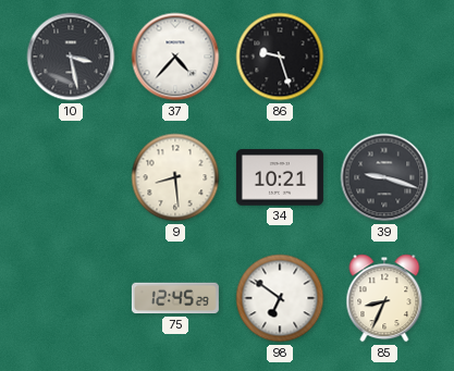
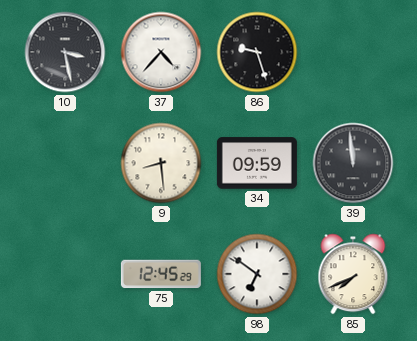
34: 10:21 -> 09:59 (257, 163)
39: 9:18 -> 11:59 (353, 163)
85: 8:34 -> 7:41 (353, 274)
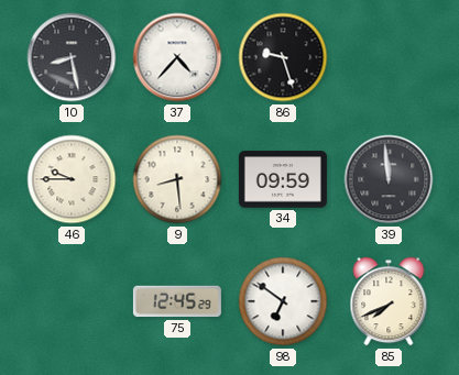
10: 3:28 -> 8:28 (72, 57)
46: none -> 9:45 (72, 179)
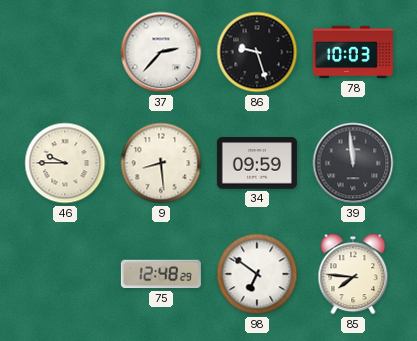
10: 8:28 -> none (72, 57)
37: 4:37 -> 2:37 (161, 52)
78: none -> 10:03 (353, 52)
75: 12:45 -> 12:48 (161, 274)
85: 7:41 -> 7:46 (353, 274)
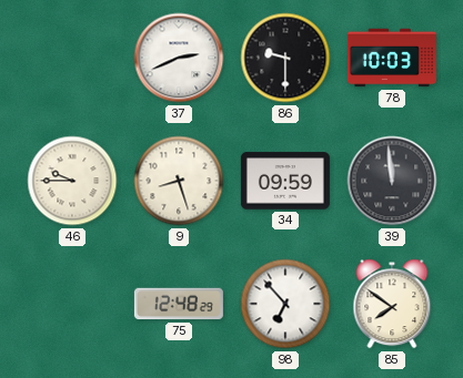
37: 2:37 -> 2:41 (179, 58)
86: 9:27 -> 9:30 (285, 58)
9: 8:29 -> 8:27 (179, 181)
98: 6:51 -> 6:53 (285, 304)
85: 7:46 -> 7:51 (392, 304)
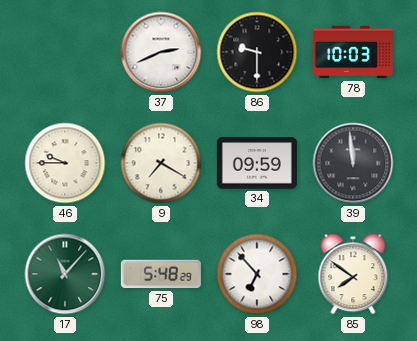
9: 8:27 -> 7:20 (161, 163)
17: none -> 11:07 (65, 274)
75: 12:48 -> 5:48 (161, 274)
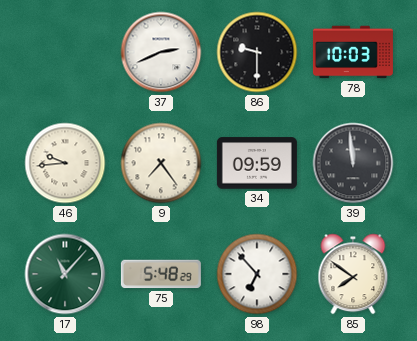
46: 9:45 -> 9:44 (65, 163)
9: 7:20 -> 7:24 (161, 163)
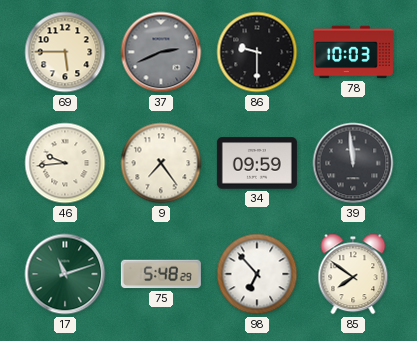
69: none -> 5:45 (65, 52)
37 dial: white -> grey (161, 52)
17: 11:07 -> 11:12 (65, 274)
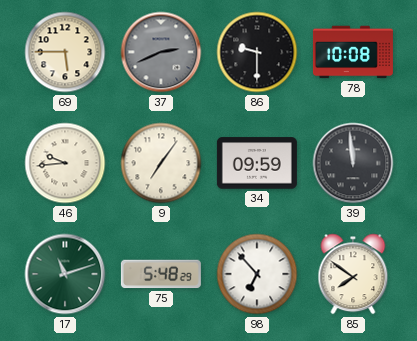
78: 10:03 -> 10:08 (353, 52)
9: 7:24 -> 7:06 (161, 163)
